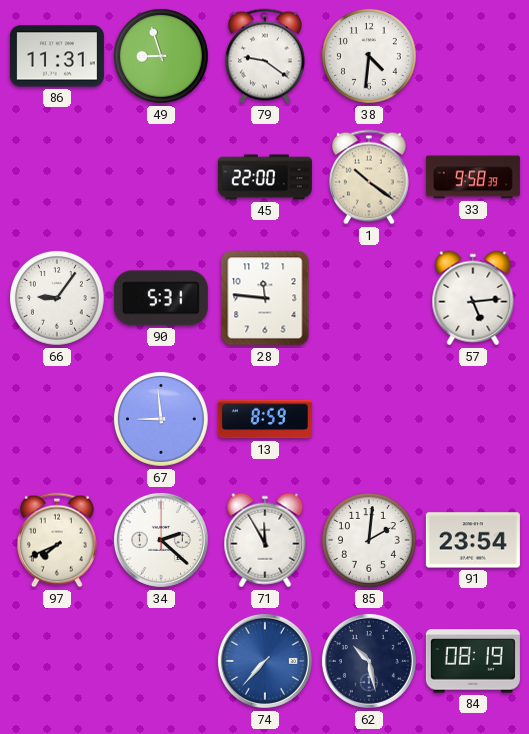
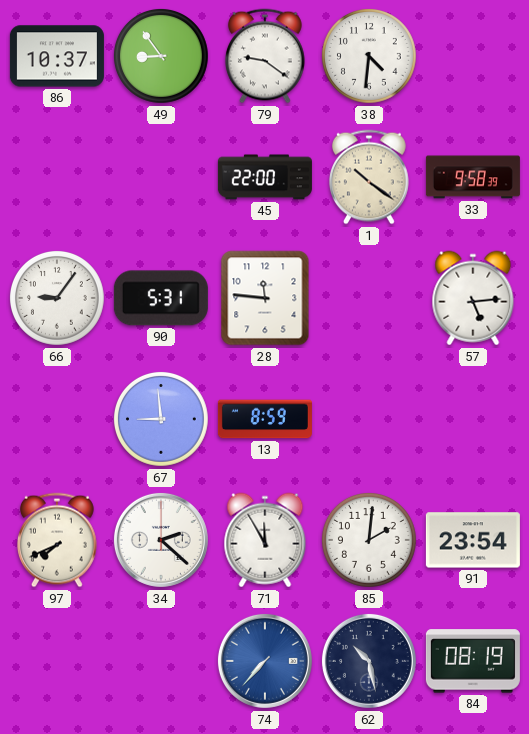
86: 11:31 -> 10:37 (57, 56)
49: 8:57 -> 8:54 (161, 56)
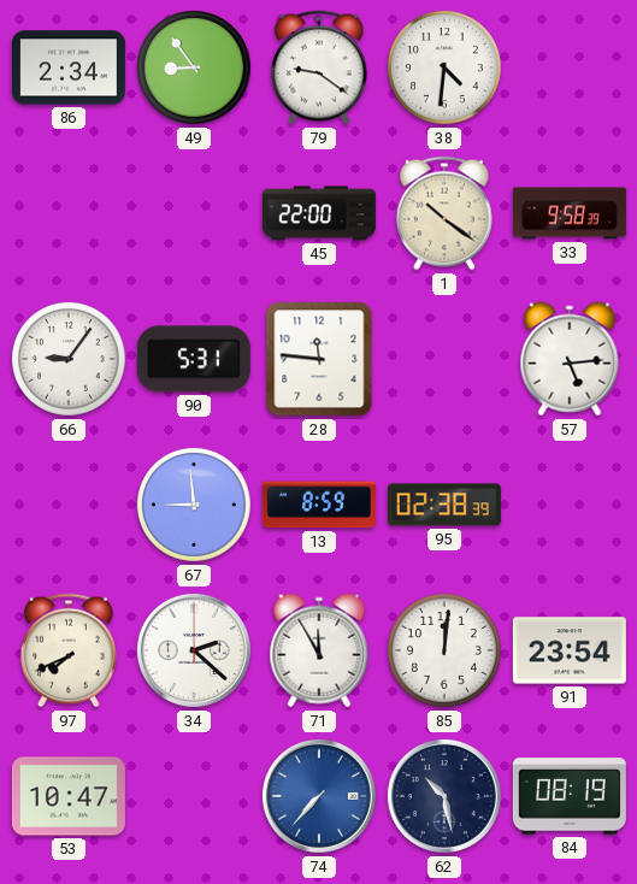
86: 10:37 -> 2:34 (69, 67)
95: none -> 02:38 (444, 505)
85: 2:01 -> 12:01 (444, 650)
53: none -> 10:47 (69, 796)
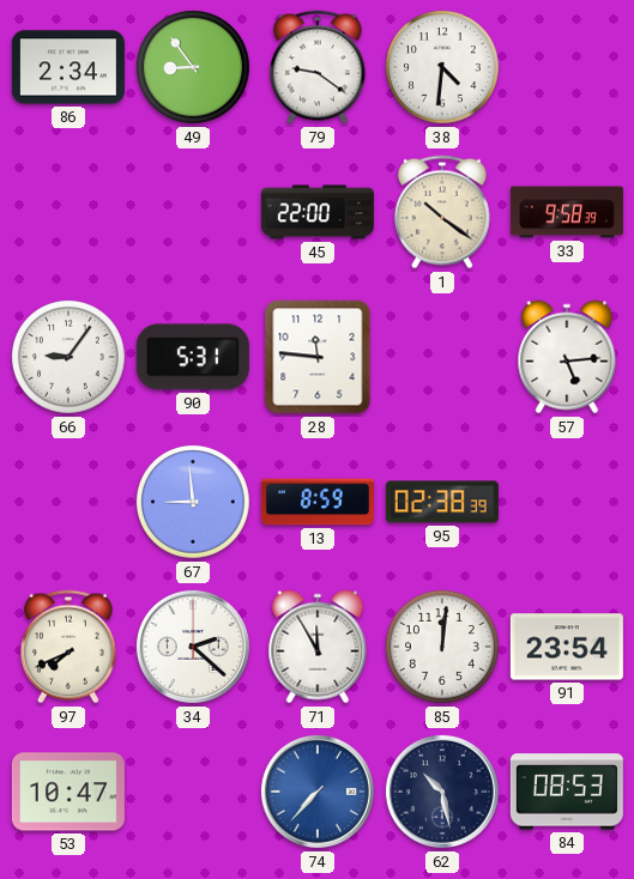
84: 08:19 -> 08:53 (567, 792)
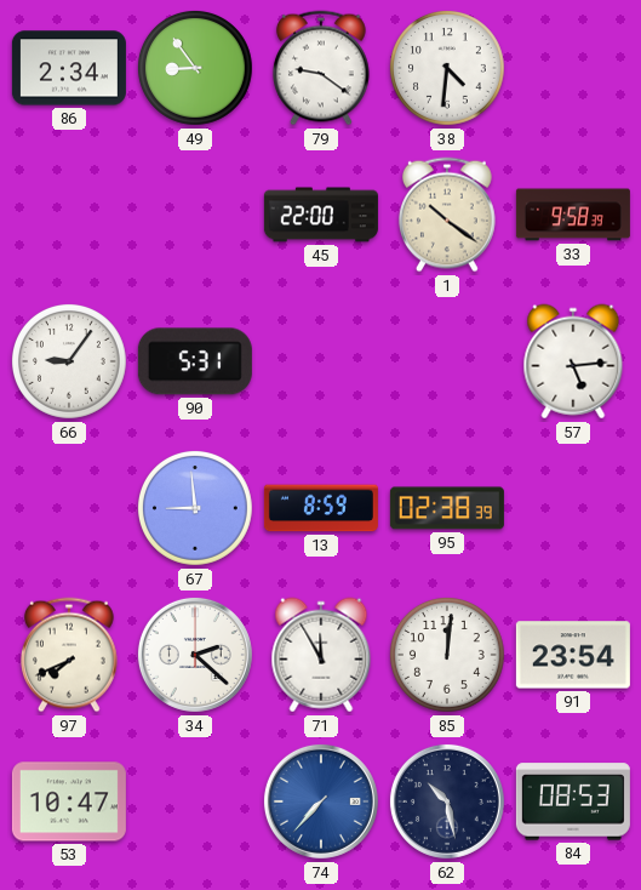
28: 11:46 -> none (318, 357)
